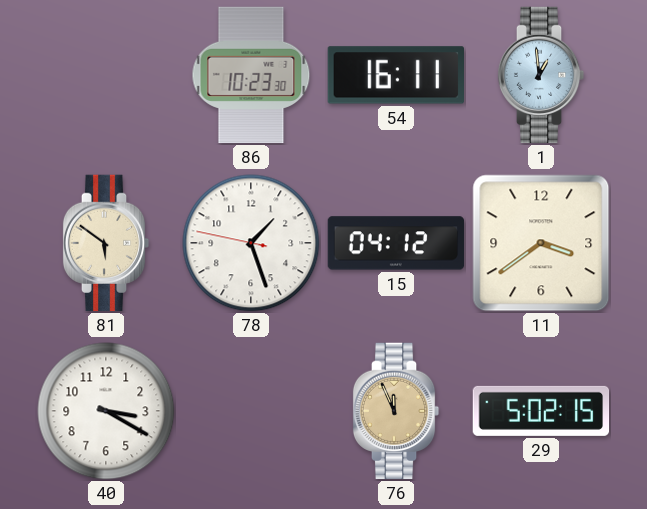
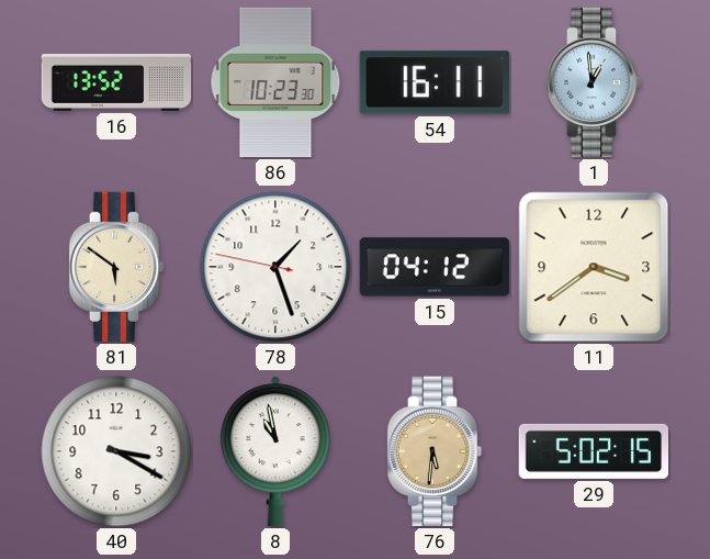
16: none -> 13:52 (116, 83)
8: none -> 10:58 (275, 451)
76: 11:56 -> 5:31 (435, 451)
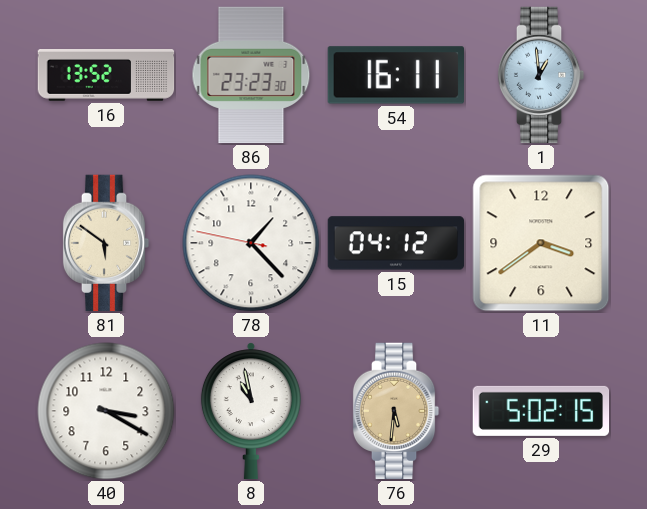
86: 10:23 -> 23:23 (251, 75)
78: 1:26 -> 1:22 (251, 243)
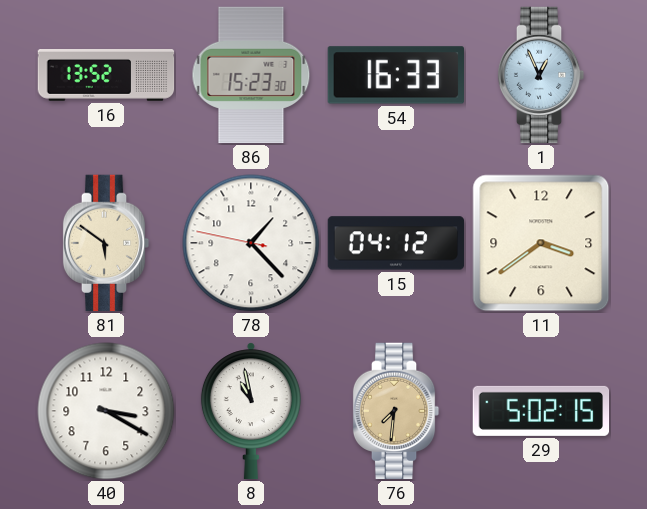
86: 23:23 -> 15:23 (251, 75)
54: 16:11 -> 16:33 (395, 75)
1: 12:59 -> 12:56 (541, 75)
76: 5:31 -> 7:31 (396, 411)
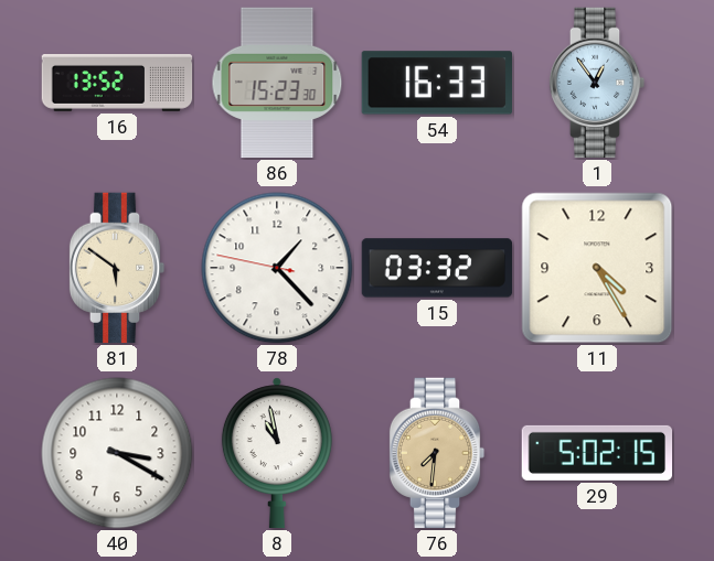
1: 12:56 -> 12:54 (597, 83)
15: 04:12 -> 03:32 (437, 268)
11: 3:39 -> 4:25 (597, 268)
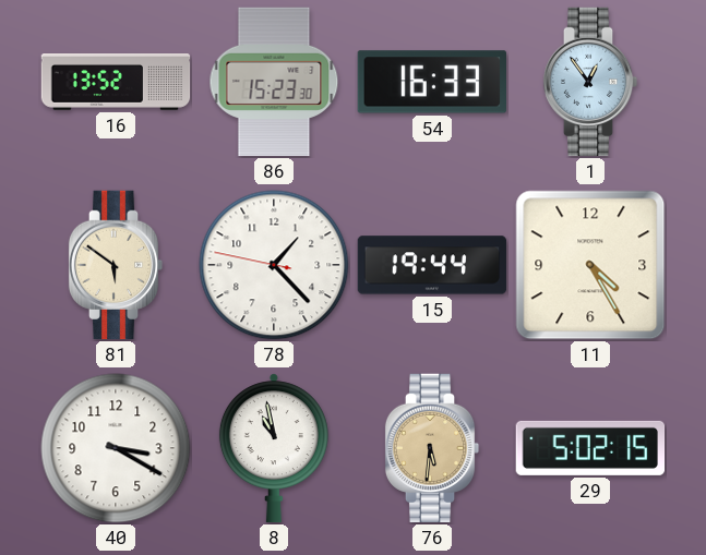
15: 03:32 -> 19:44 (432, 265)
76: 7:31 -> 5:31 (432, 448)
